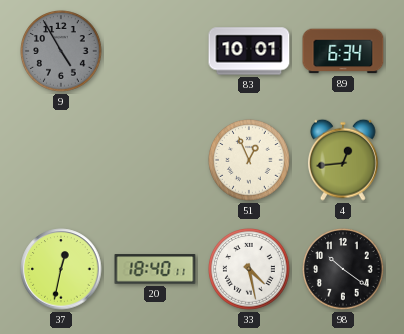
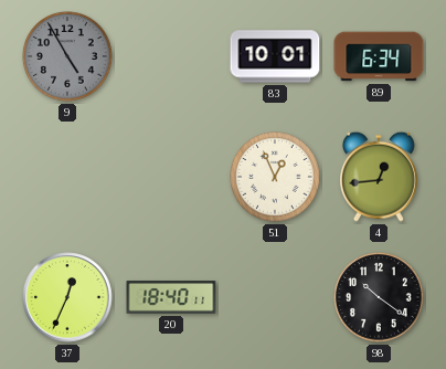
37: 12:32 -> 12:34 (67, 297)
33: 4:28 -> none (249, 269)
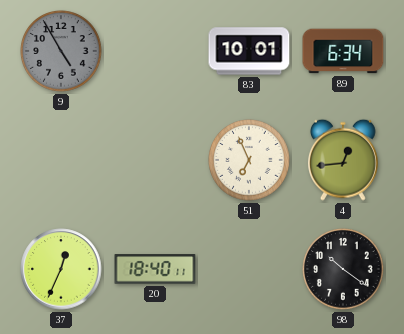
51: 12:56 -> 6:56 (249, 160)
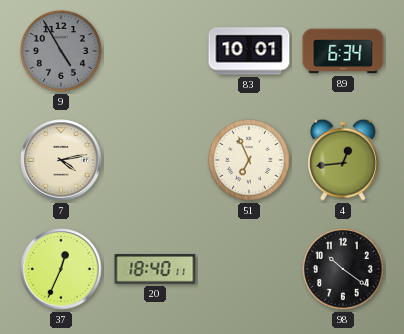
7: none -> 4:13 (61, 160)
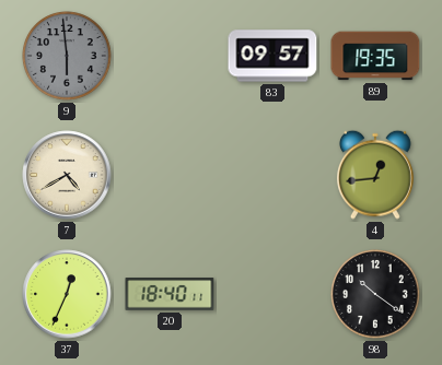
9: 4:55 -> 5:59 (67, 56)
83: 10:01 -> 09:57 (272, 56)
89: 6:34 -> 19:35 (375, 56)
7: 4:13 -> 4:40 (67, 175)
51: 6:56 -> none (249, 160)
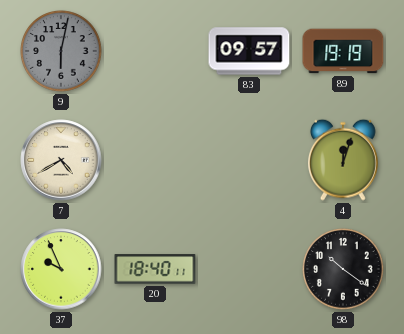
9: 5:59 -> 6:02 (61, 51)
89: 19:35 -> 19:19 (343, 51)
4: 12:44 -> 12:03 (343, 160)
37: 12:34 -> 9:56 (61, 269)
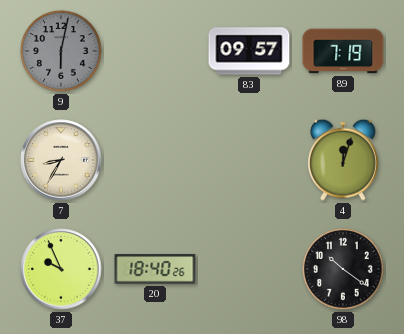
89: 19:19 -> 7:19 (343, 51)
7: 4:40 -> 8:35 (61, 160)
20: 18:40:11 -> 18:40:26 (155, 269)
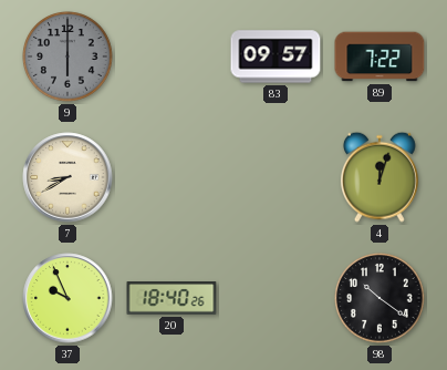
9: 6:02 -> 6:00 (67, 56)
89: 7:19 -> 7:22 (380, 56)
7: 8:35 -> 8:40 (67, 177)
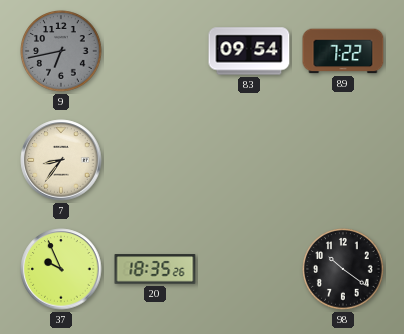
9: 6:00 -> 6:43 (61, 51)
83: 09:57 -> 09:54 (249, 51)
7: 8:40 -> 8:36 (61, 160)
4: 12:03 -> none (380, 177)
20: 18:40 -> 18:35 (155, 269)
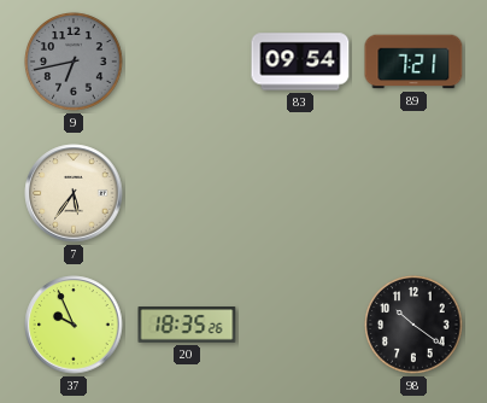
89: 7:22 -> 7:21 (413, 62)
7: 8:36 -> 5:36 (74, 193)
